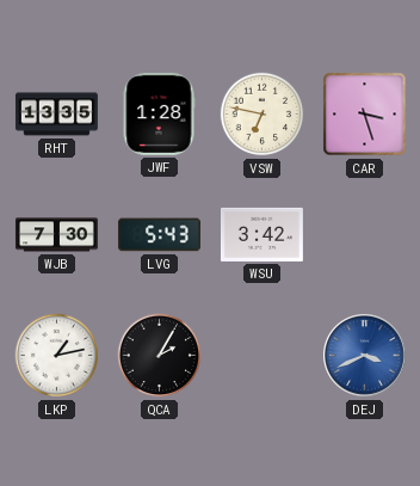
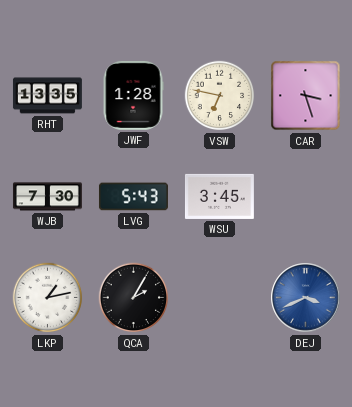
WSU: 3:42 -> 3:45 (219, 196)
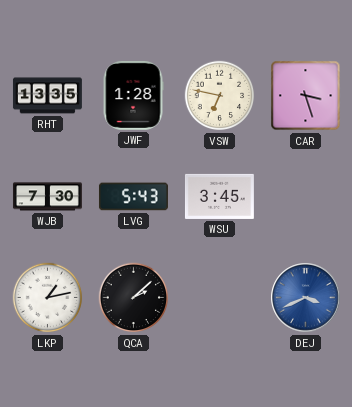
QCA: 2:05 -> 2:08 (134, 298)
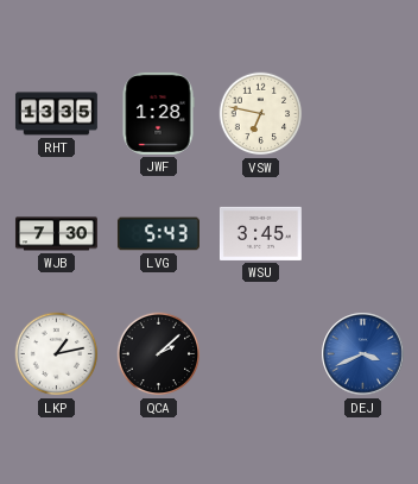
CAR: 3:27 -> none (306, 96)
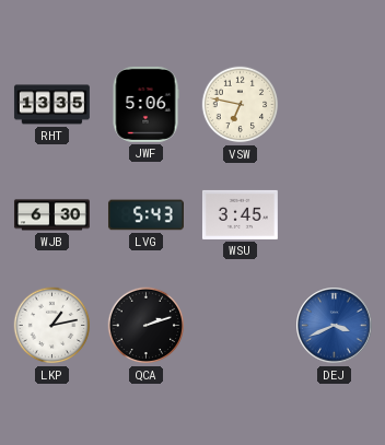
JWF: 1:28 -> 5:06 (145, 104)
WJB: 7:30 -> 6:30 (51, 215)
QCA: 2:08 -> 2:12 (147, 326)
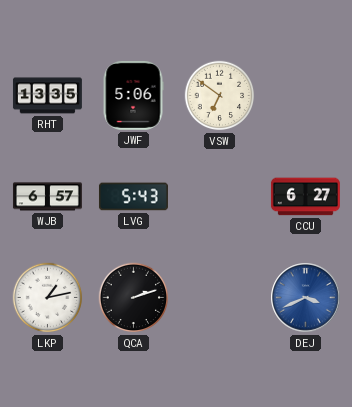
VSW: 6:47 -> 6:51 (220, 96)
WJB: 6:30 -> 6:57 (47, 197)
WSU: 3:45 -> none (240, 214)
CCU: none -> 6:27 (305, 197)
